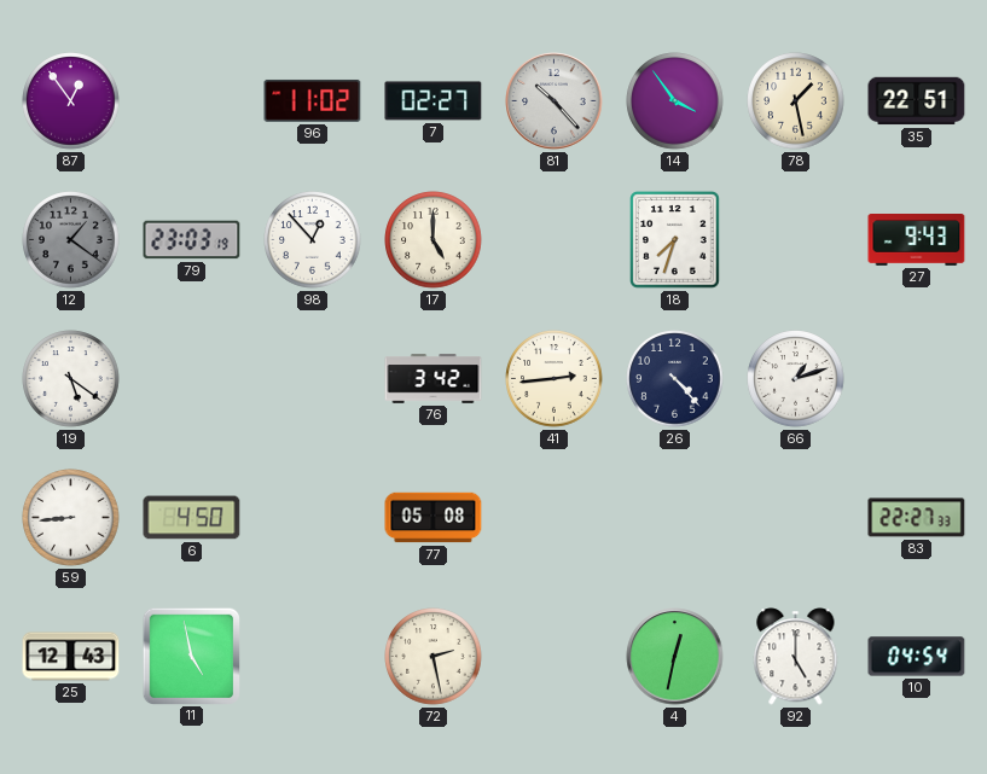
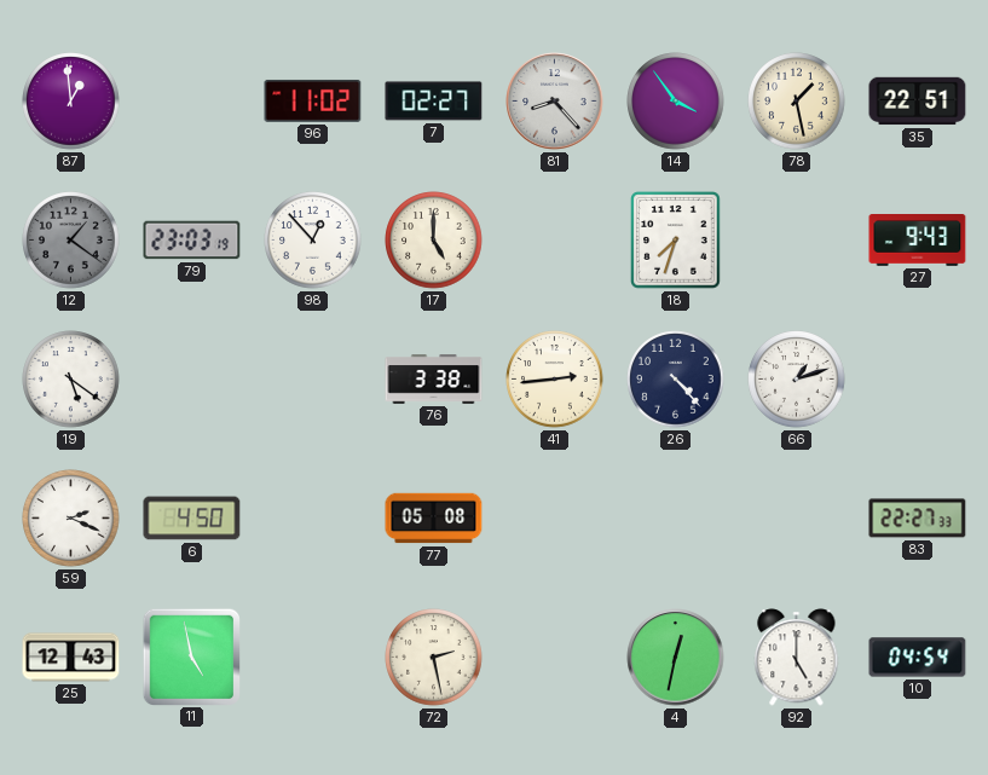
87: 12:54 -> 12:59 (71, 102)
81: 10:23 -> 8:23 (555, 102)
76: 3:42 -> 3:38 (434, 380)
59: 8:44 -> 2:19 (71, 519)
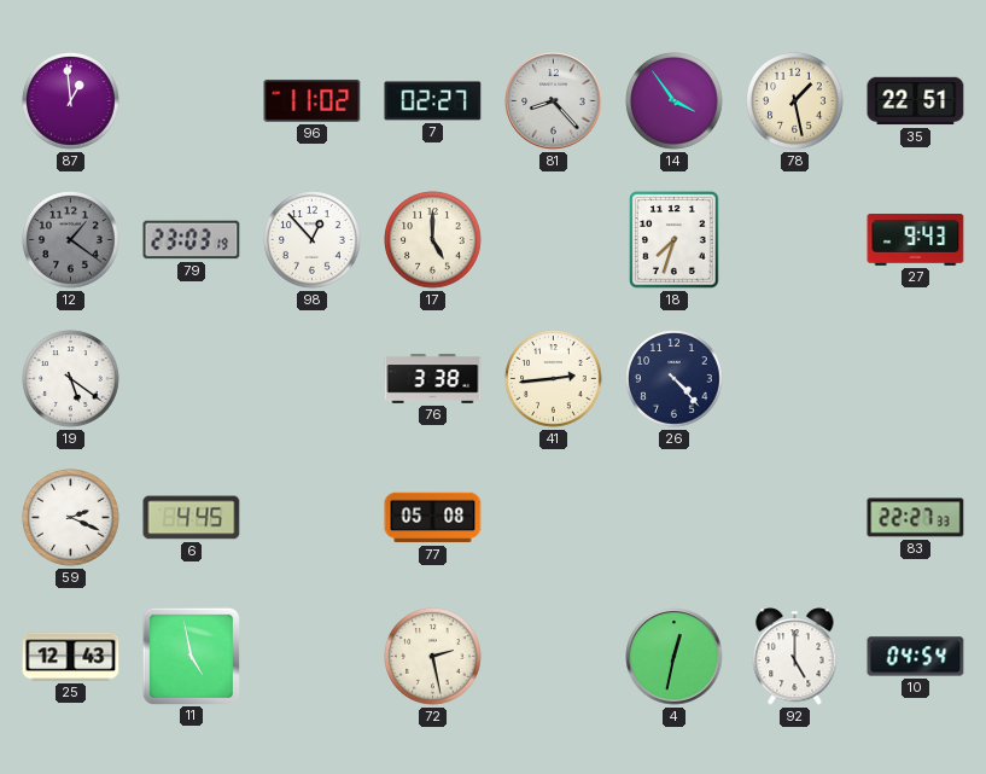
66: 1:12 -> none (797, 380)
6: 4:50 -> 4:45 (192, 518)
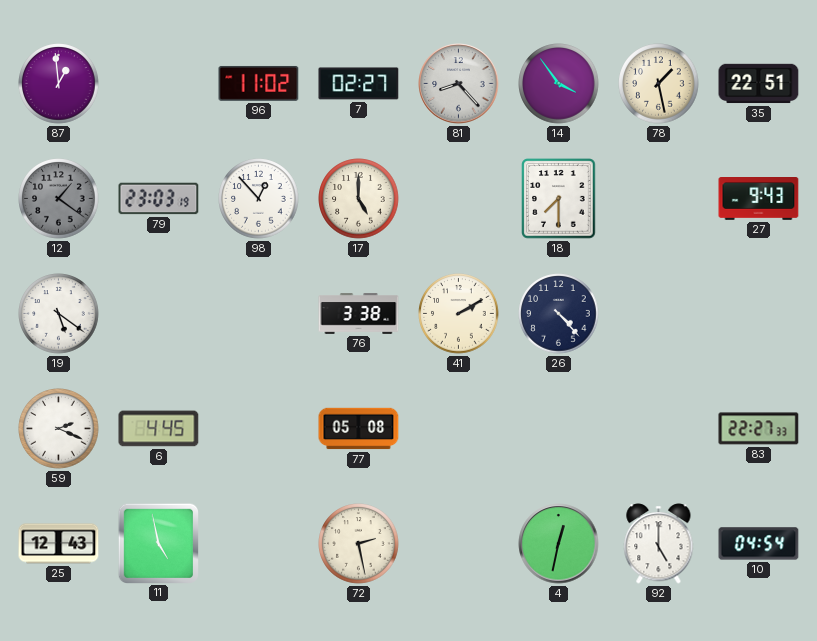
18: 7:33 -> 7:30 (559, 199)
41: 2:44 -> 2:10 (459, 314)
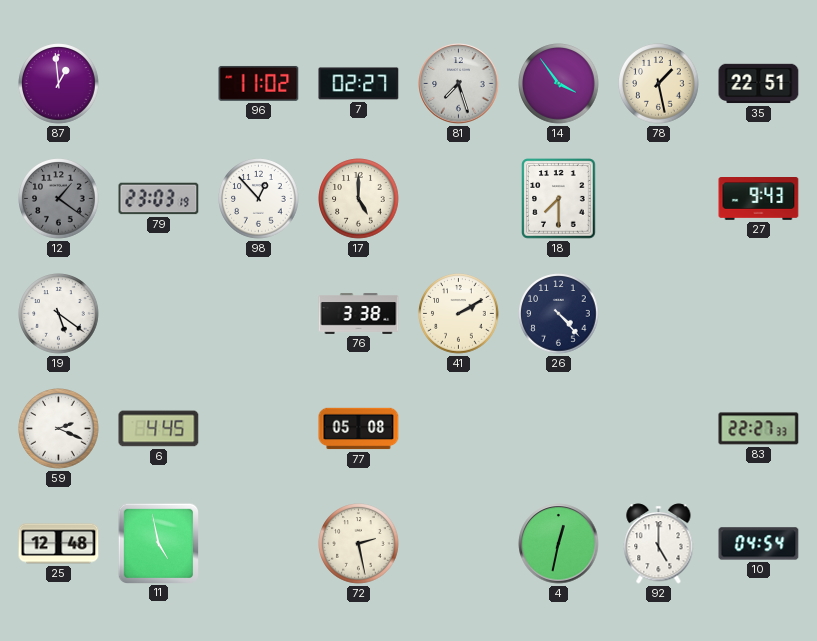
81: 8:23 -> 7:27 (459, 84)
25: 12:43 -> 12:48 (59, 544)
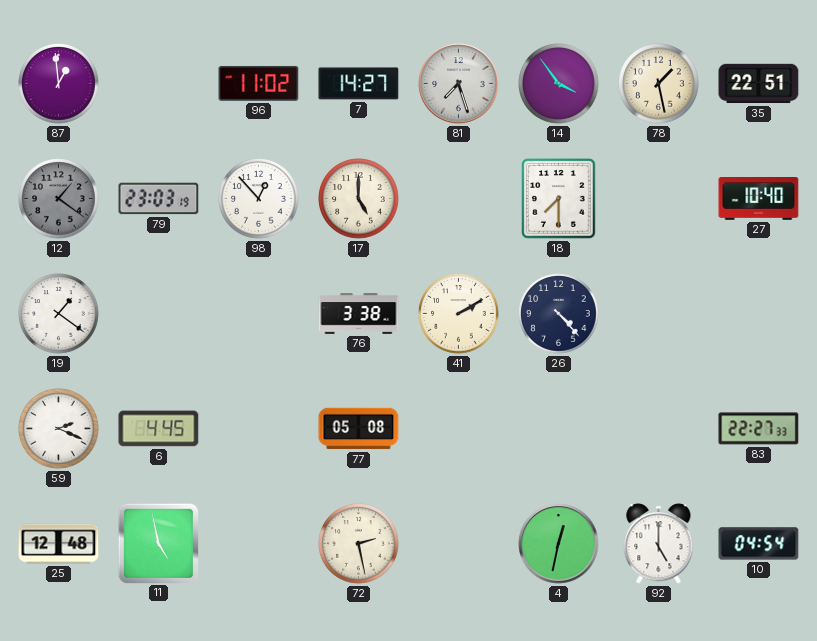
7: 02:27 -> 14:27 (359, 84)
27: 9:43 -> 10:40 (759, 199)
19: 5:21 -> 1:21 (59, 314)
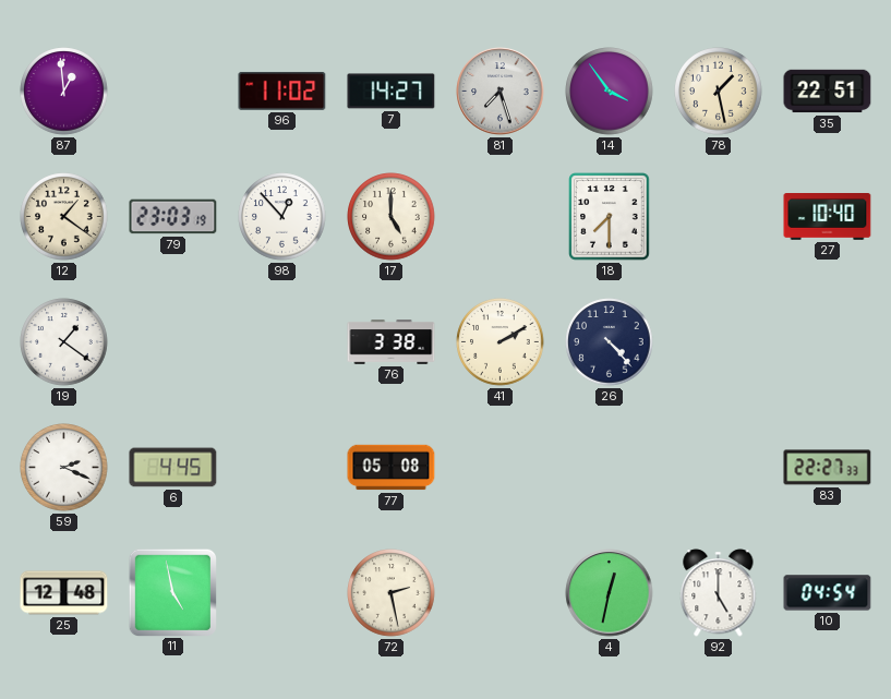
12 dial: grey -> cream (64, 217)
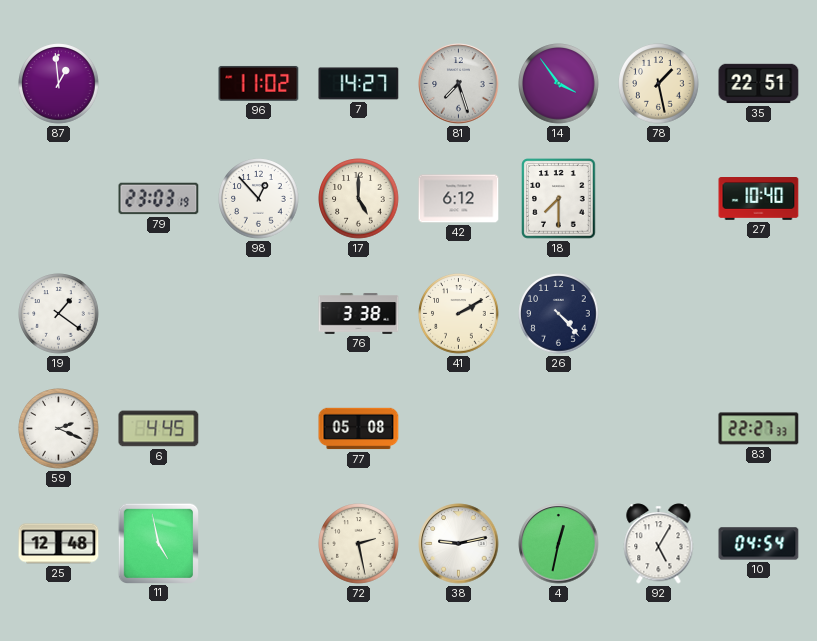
12: 1:21 -> none (64, 217)
42: none -> 6:12 (459, 199)
38: none -> 9:13 (459, 544)
92: 5:00 -> 5:05 (659, 544)
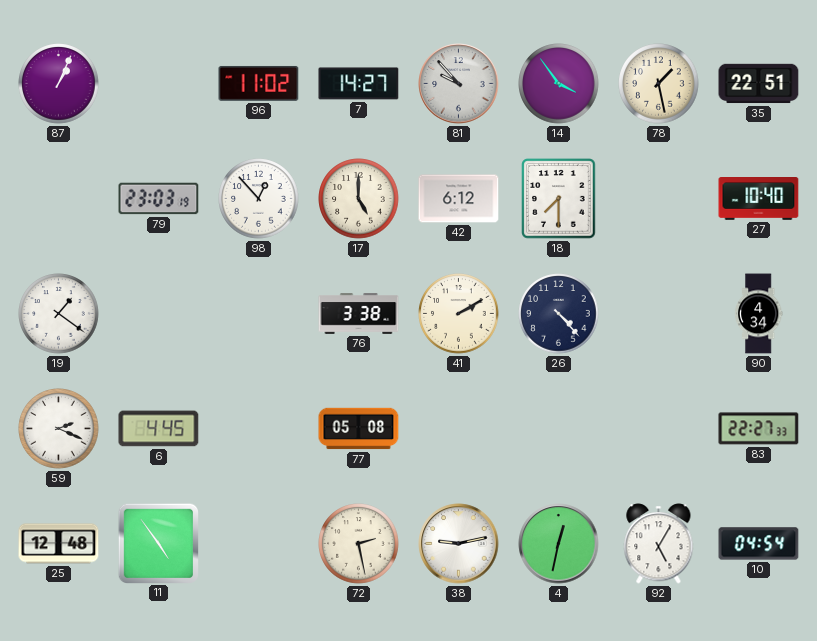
87: 12:59 -> 1:04 (59, 84)
81: 7:27 -> 9:53 (459, 84)
90: none -> 4:34 (758, 314)
11: 4:58 -> 4:54 (158, 543)
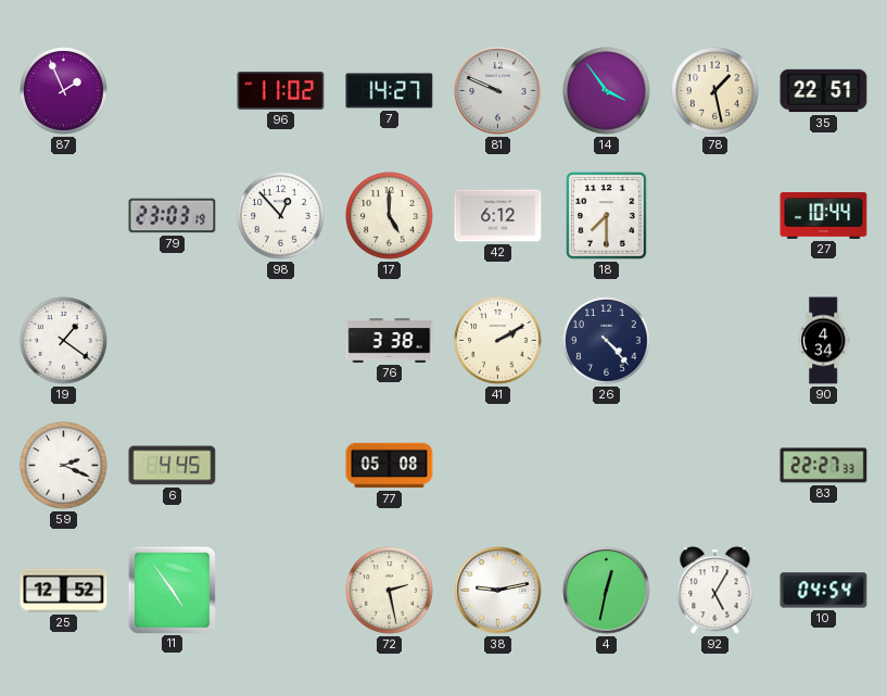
87: 1:04 -> 1:56 (64, 91)
81: 9:53 -> 9:49 (498, 91)
27: 10:40 -> 10:44 (824, 216)
25: 12:48 -> 12:52 (64, 591)
